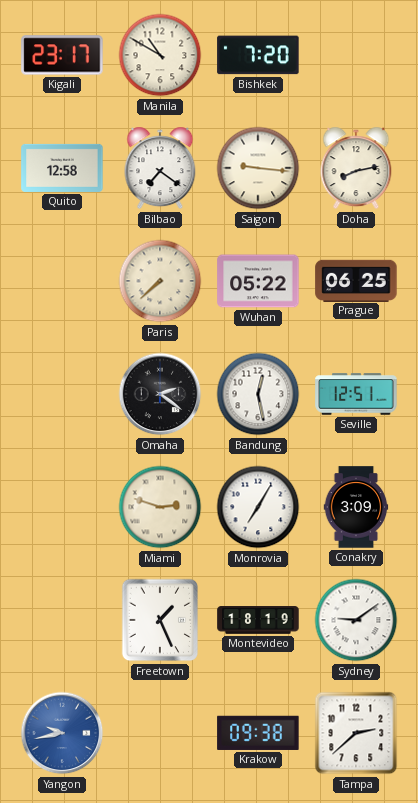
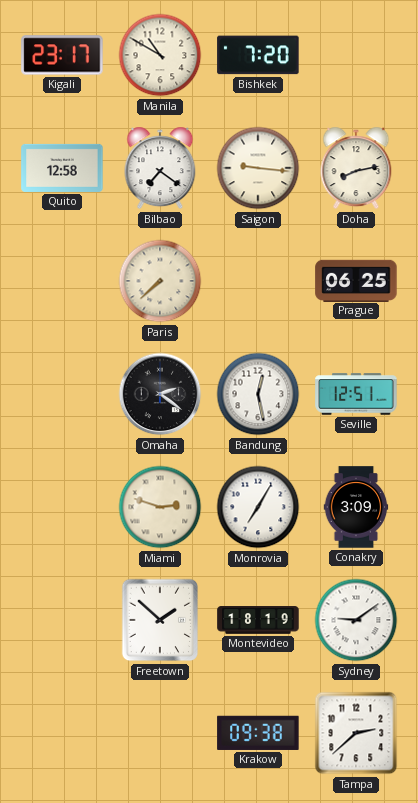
Wuhan: 05:22 -> none (258, 281)
Freetown: 1:26 -> 1:52 (160, 620)
Yangon: 9:43 -> none (62, 733)
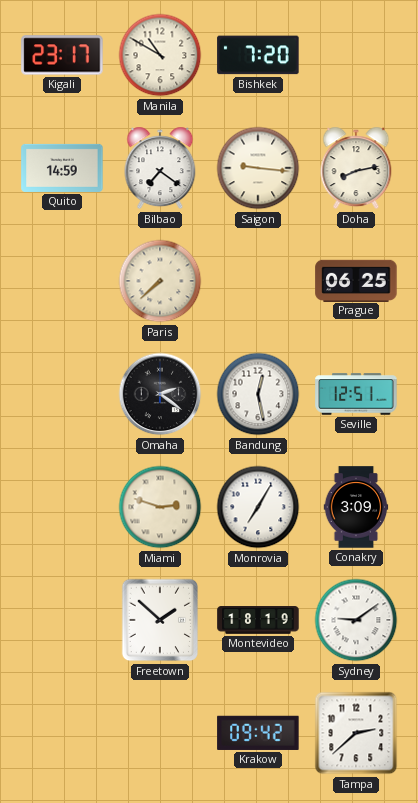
Quito: 12:58 -> 14:59 (62, 168)
Krakow: 09:38 -> 09:42 (258, 733)
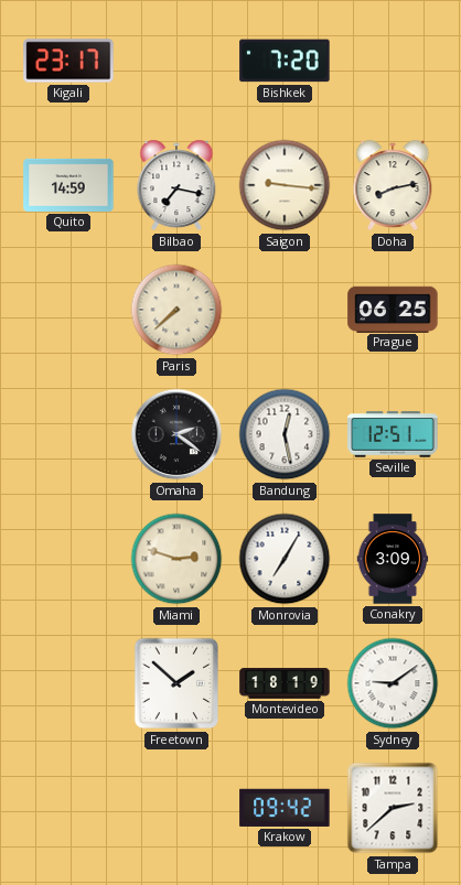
Manila: 10:50 -> none (160, 55)
Bilbao: 7:21 -> 7:17 (176, 185)
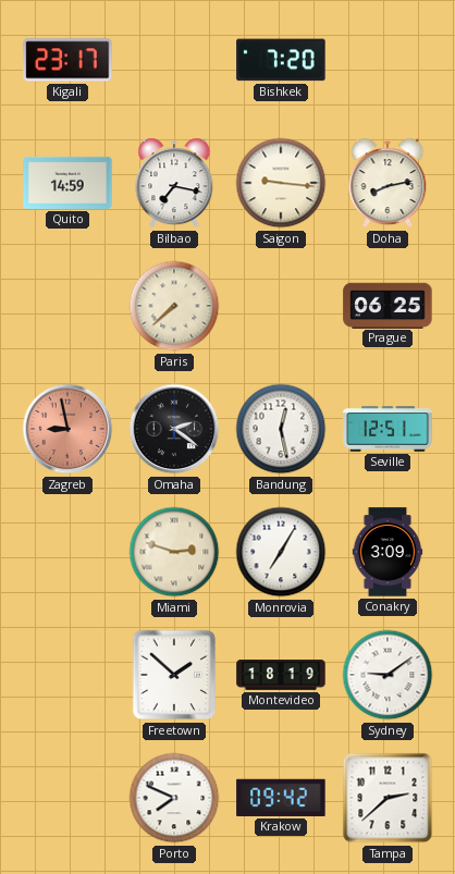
Zagreb: none -> 8:58 (67, 429)
Porto: none -> 7:49 (174, 798)
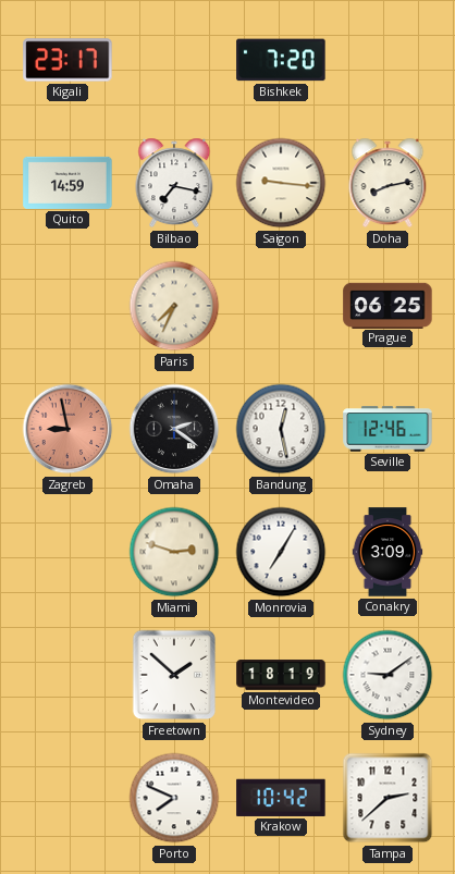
Paris: 7:38 -> 7:34 (174, 306)
Seville: 12:51 -> 12:46 (388, 429)
Krakow: 09:42 -> 10:42 (281, 798)
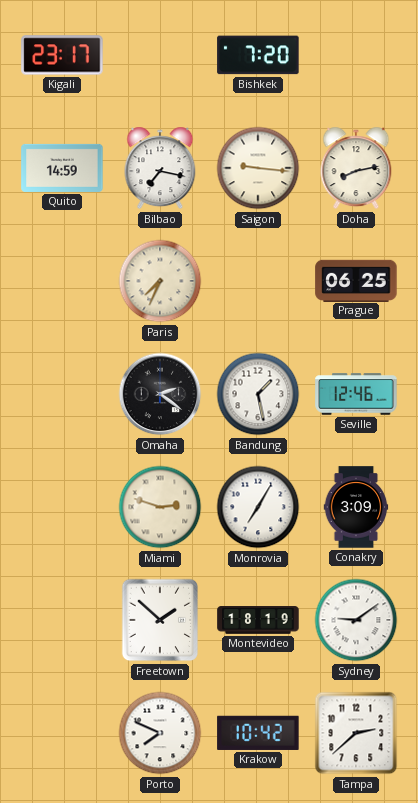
Zagreb: 8:58 -> none (67, 429)
Bandung: 12:28 -> 1:28 (258, 394)
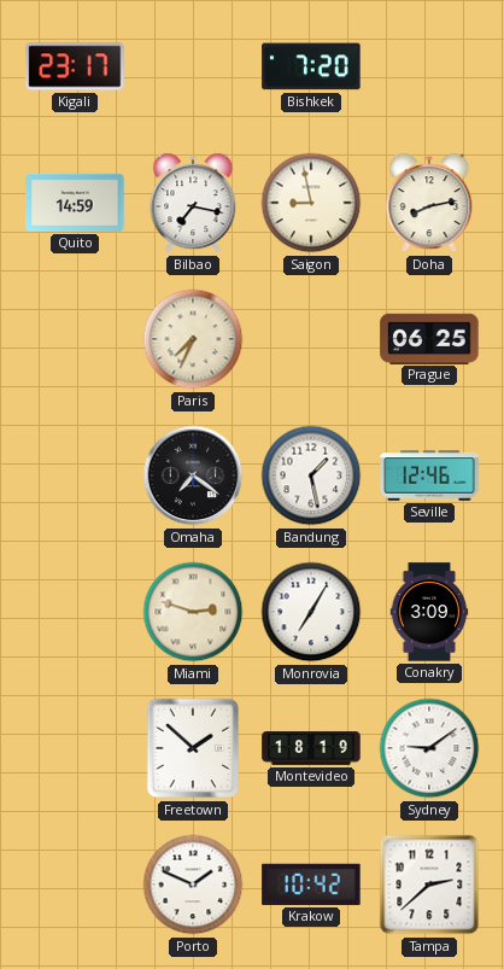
Saigon: 9:16 -> 8:58 (311, 203)
Omaha: 2:21 -> 7:21 (193, 475)
Porto: 7:49 -> 1:49 (193, 885)
